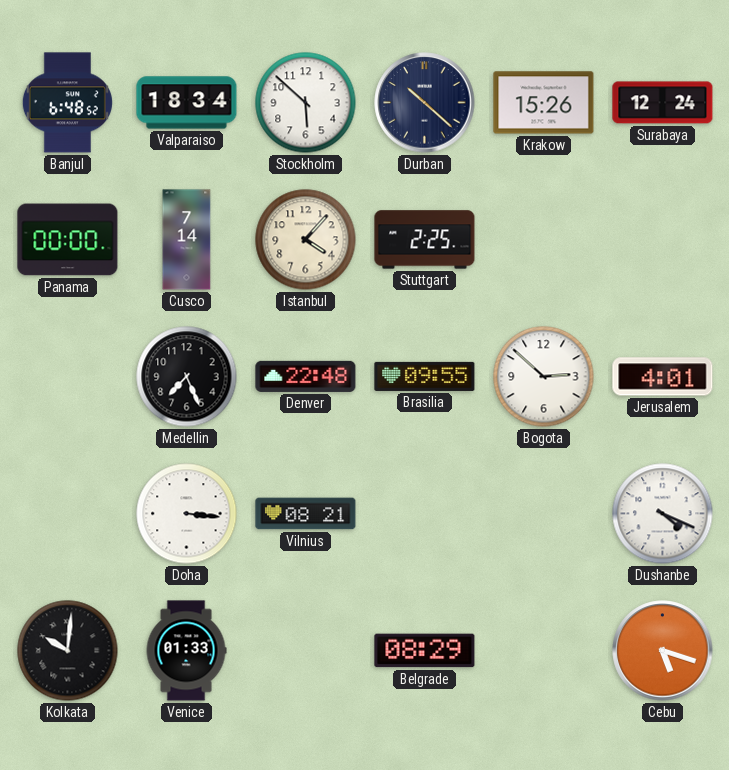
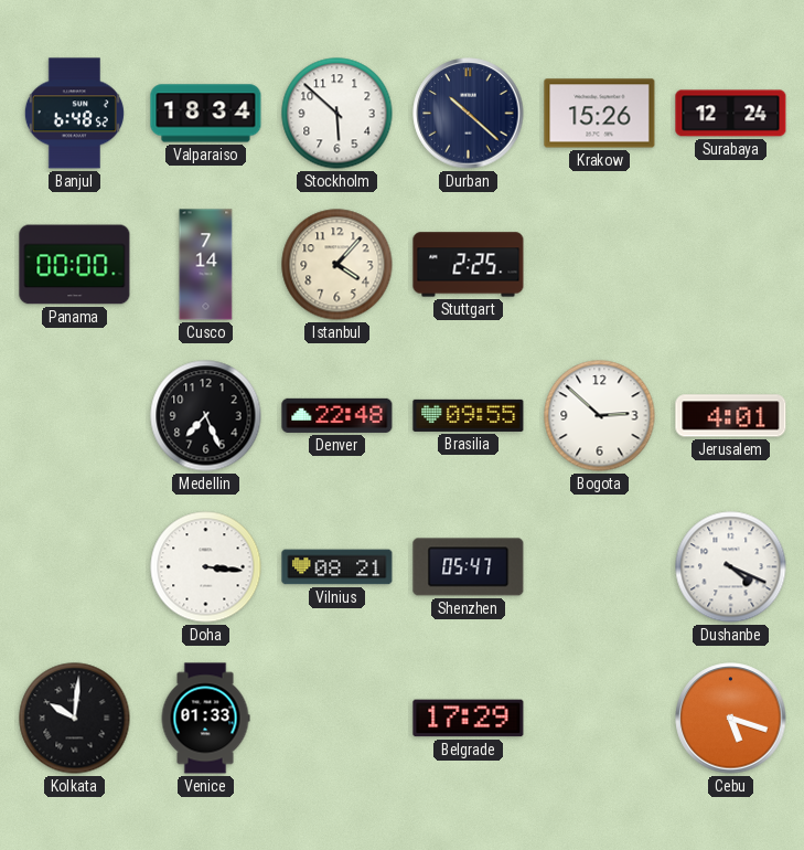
Shenzhen: none -> 05:47 (469, 567)
Belgrade: 08:29 -> 17:29 (469, 719)
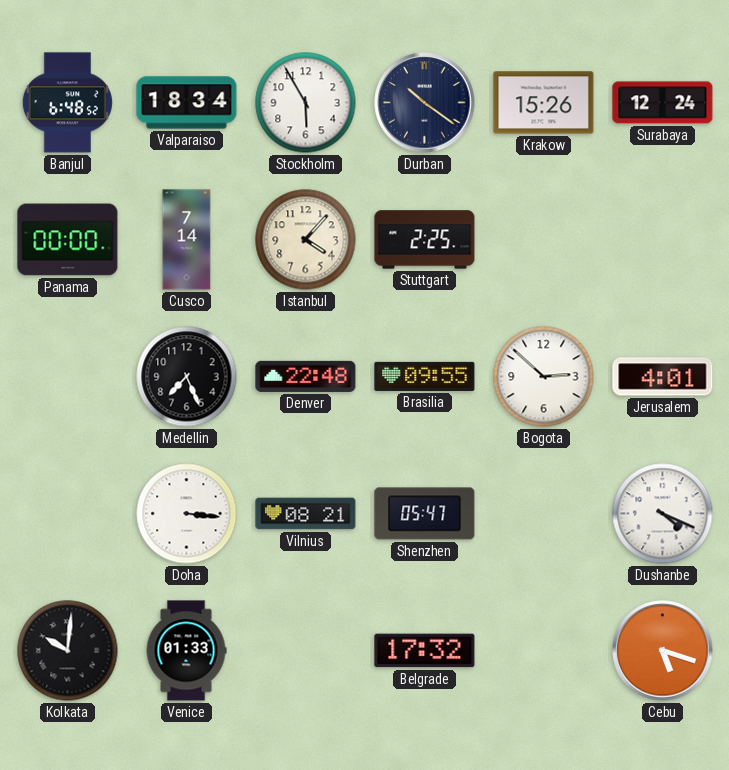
Stockholm: 5:52 -> 5:55 (306, 103)
Durban: 10:22 -> 10:21 (425, 103)
Belgrade: 17:29 -> 17:32 (425, 651)
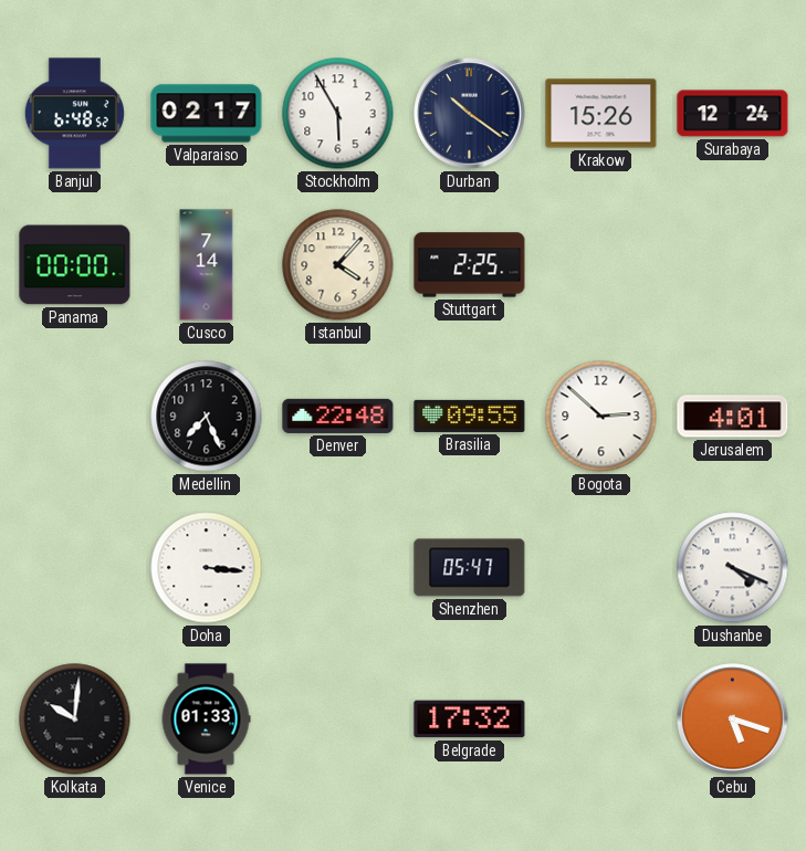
Valparaiso: 18:34 -> 02:17 (207, 114)
Vilnius: 08:21 -> none (306, 514)
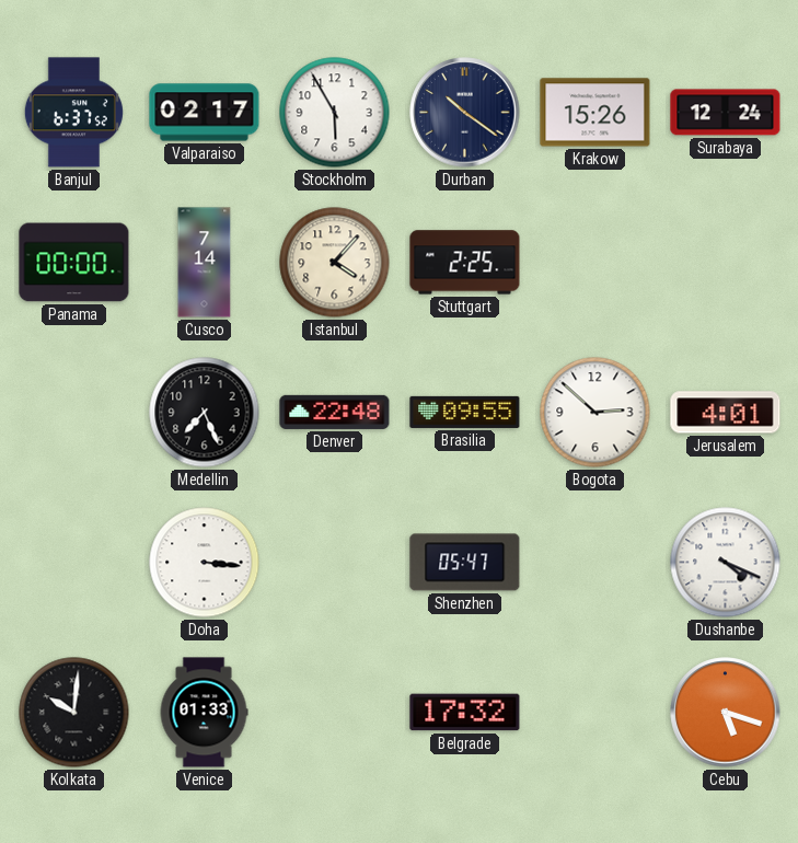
Banjul: 6:48 -> 6:37 (73, 113)
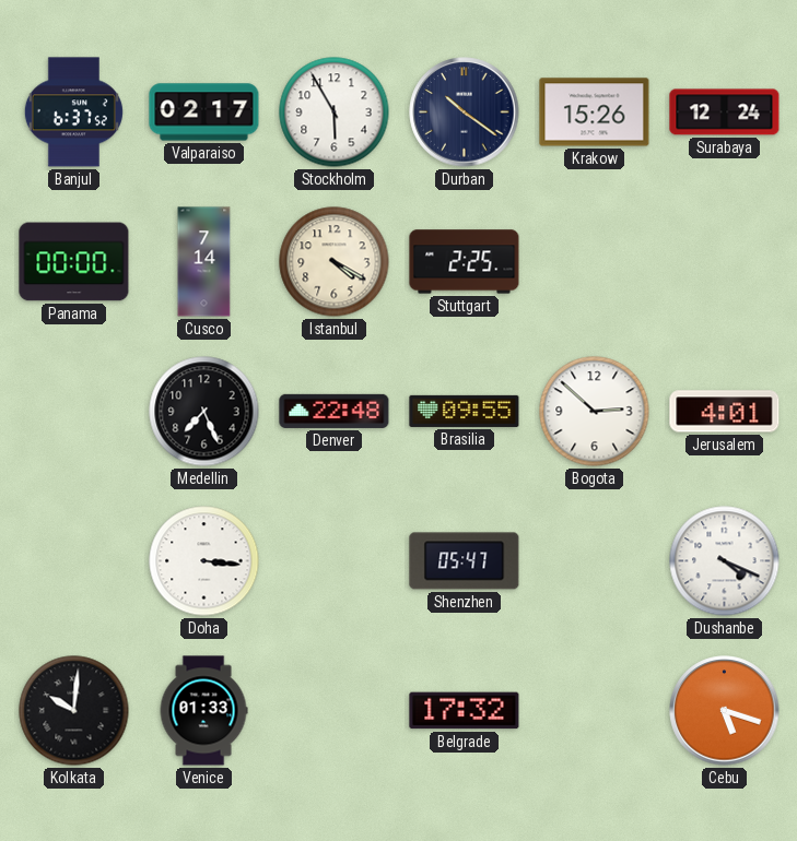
Istanbul: 4:07 -> 4:20 (335, 262)
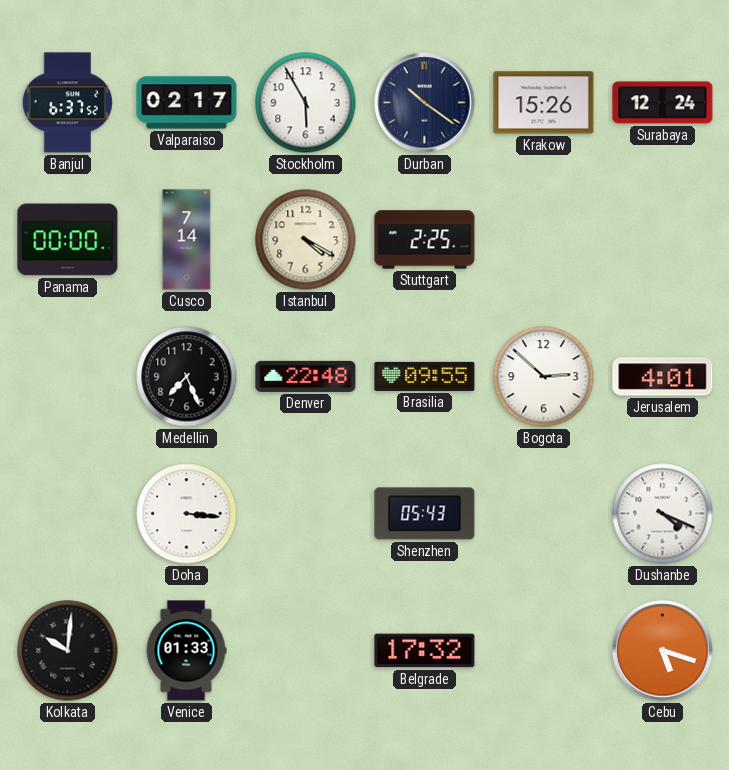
Shenzhen: 05:47 -> 05:43 (425, 514)
